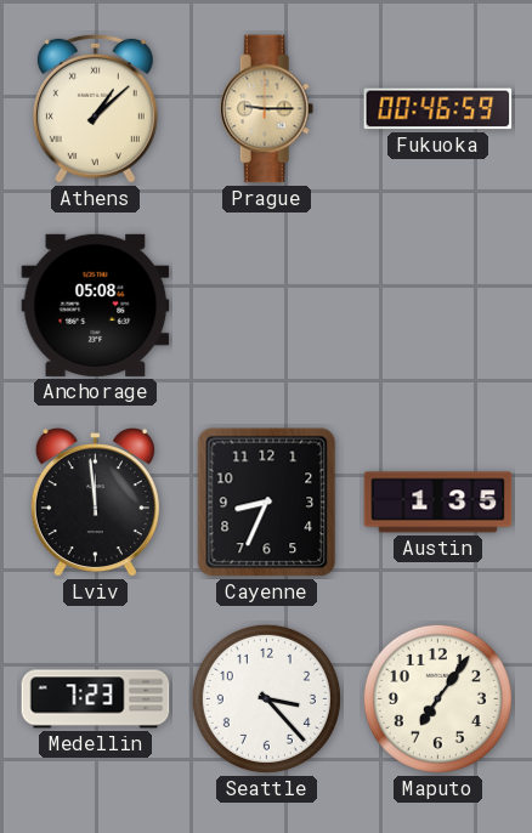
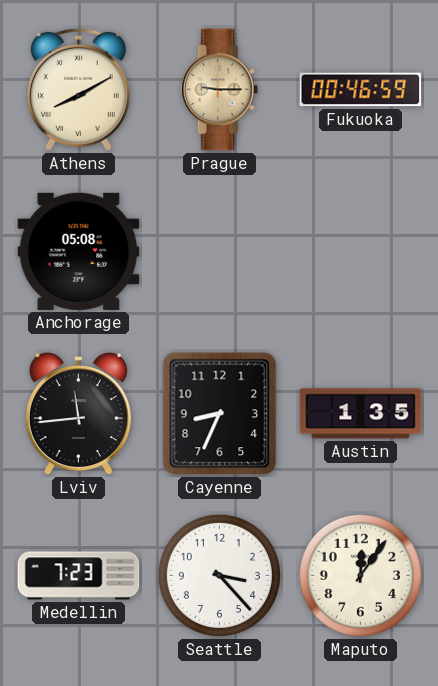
Athens: 1:08 -> 8:10 (78, 89)
Lviv: 11:59 -> 11:44 (78, 414)
Maputo: 7:06 -> 12:06 (360, 575)
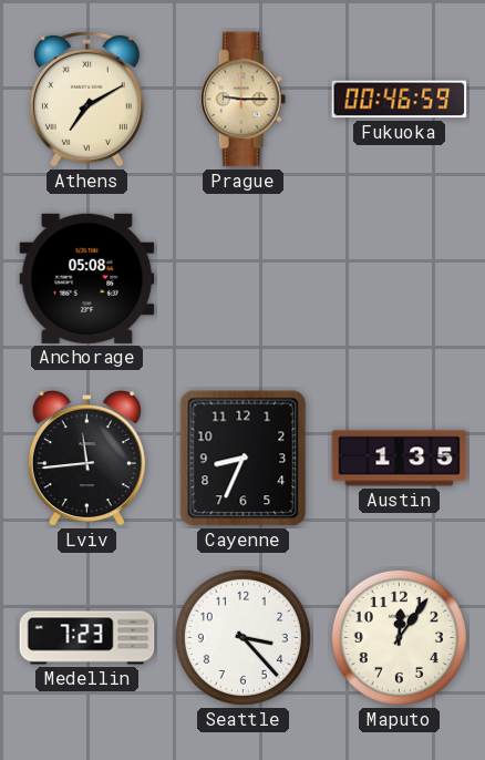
Athens: 8:10 -> 7:10 (86, 99)
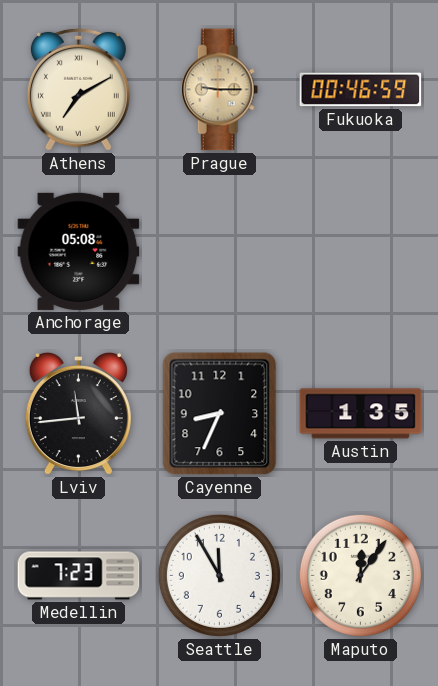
Seattle: 3:23 -> 11:55 (219, 575)
